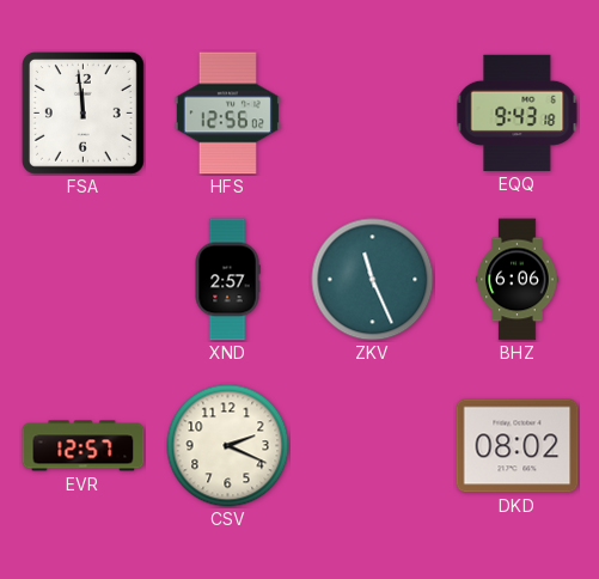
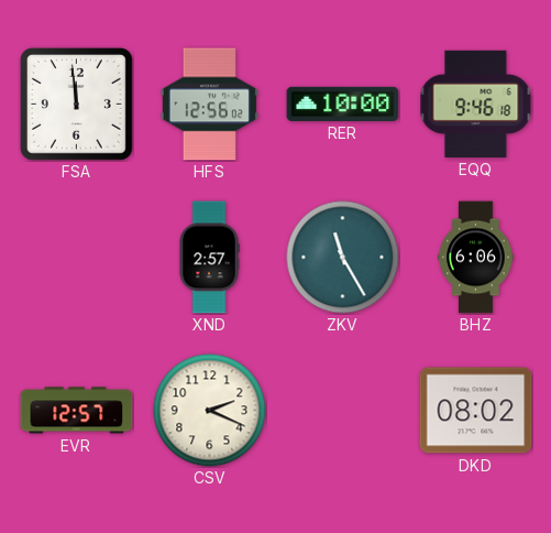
RER: none -> 10:00 (343, 104)
EQQ: 9:43 -> 9:46 (476, 104)
ZKV: 11:26 -> 11:25 (343, 258)
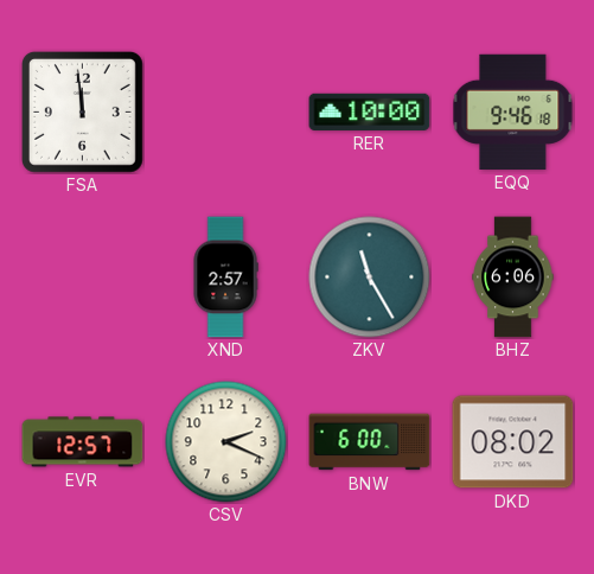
HFS: 12:56 -> none (209, 105)
BNW: none -> 6:00 (370, 442)
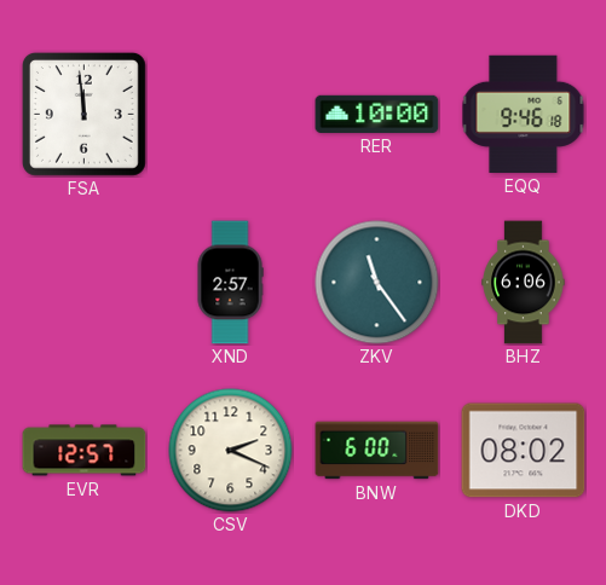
ZKV: 11:25 -> 11:24 (377, 283)
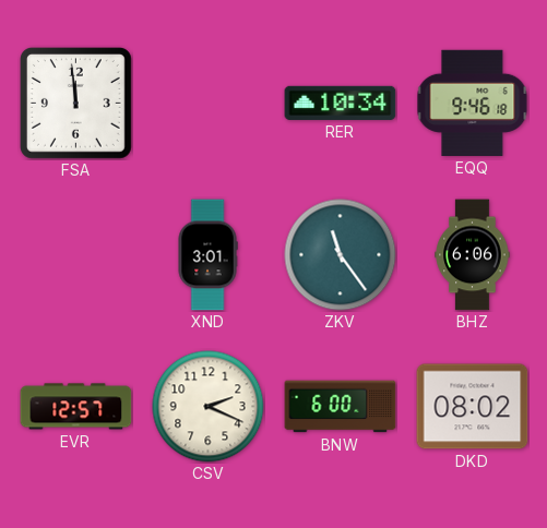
RER: 10:00 -> 10:34 (341, 103)
XND: 2:57 -> 3:01 (207, 255)
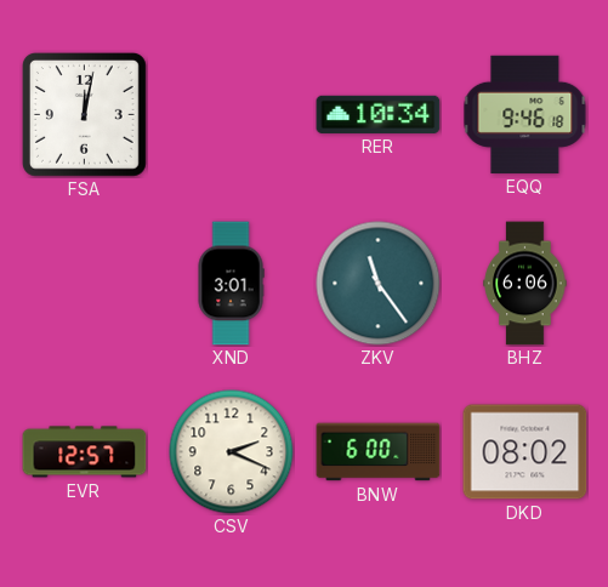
FSA: 11:59 -> 12:02 (84, 114)
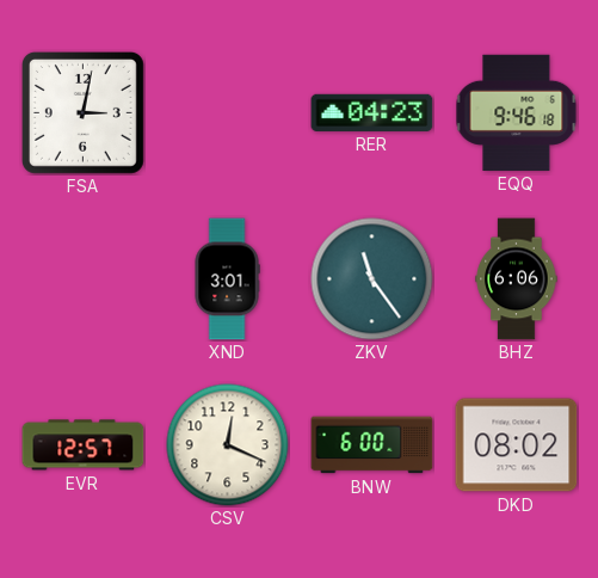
FSA: 12:02 -> 3:02 (82, 112)
RER: 10:34 -> 04:23 (372, 112)
CSV: 2:19 -> 12:19 (228, 445)
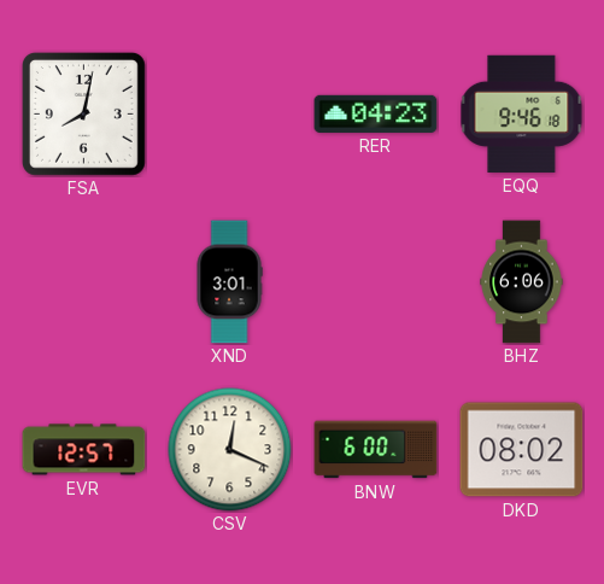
FSA: 3:02 -> 8:02 (83, 113)
ZKV: 11:24 -> none (372, 279)
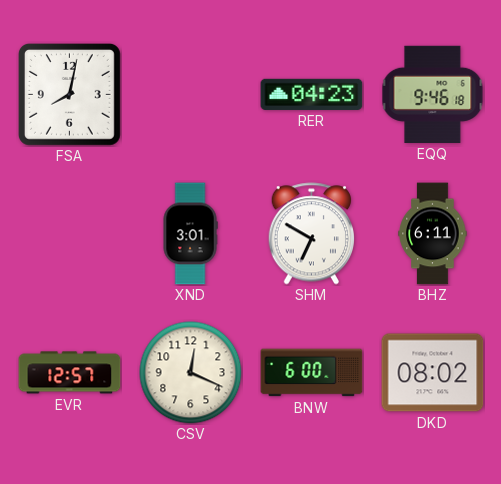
SHM: none -> 6:50 (311, 234)
BHZ: 6:06 -> 6:11 (433, 234)
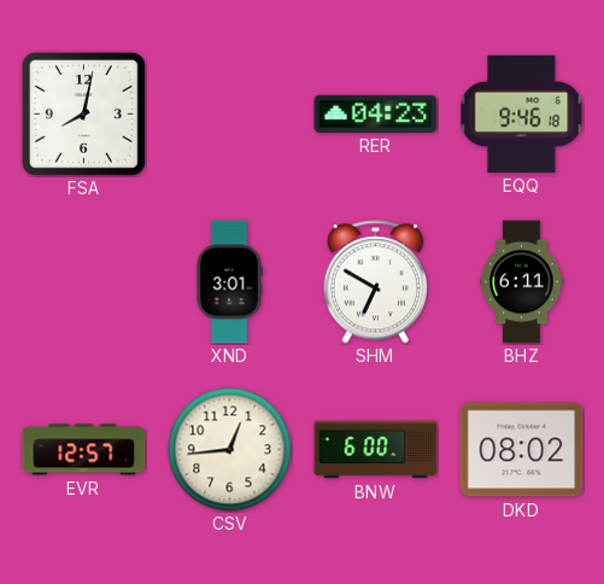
CSV: 12:19 -> 12:44 (230, 450)
